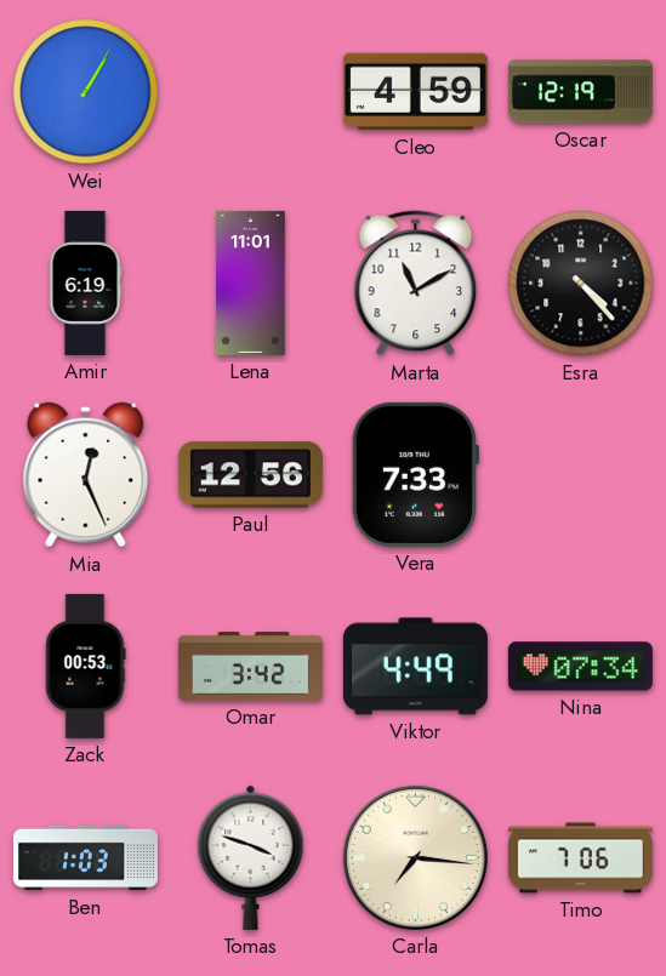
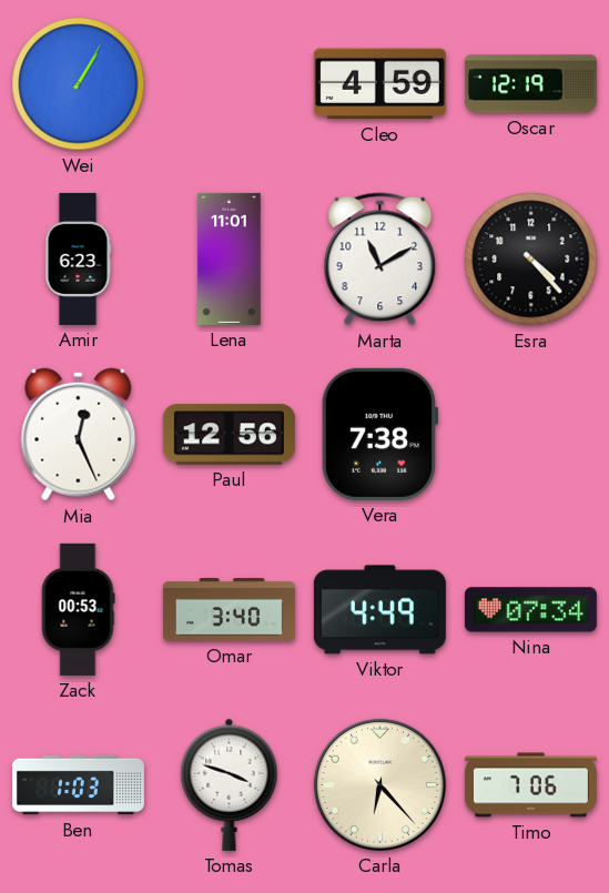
Amir: 6:19 -> 6:23 (78, 258)
Vera: 7:33 -> 7:38 (379, 434)
Omar: 3:42 -> 3:40 (229, 610)
Carla: 7:16 -> 6:23 (379, 784)
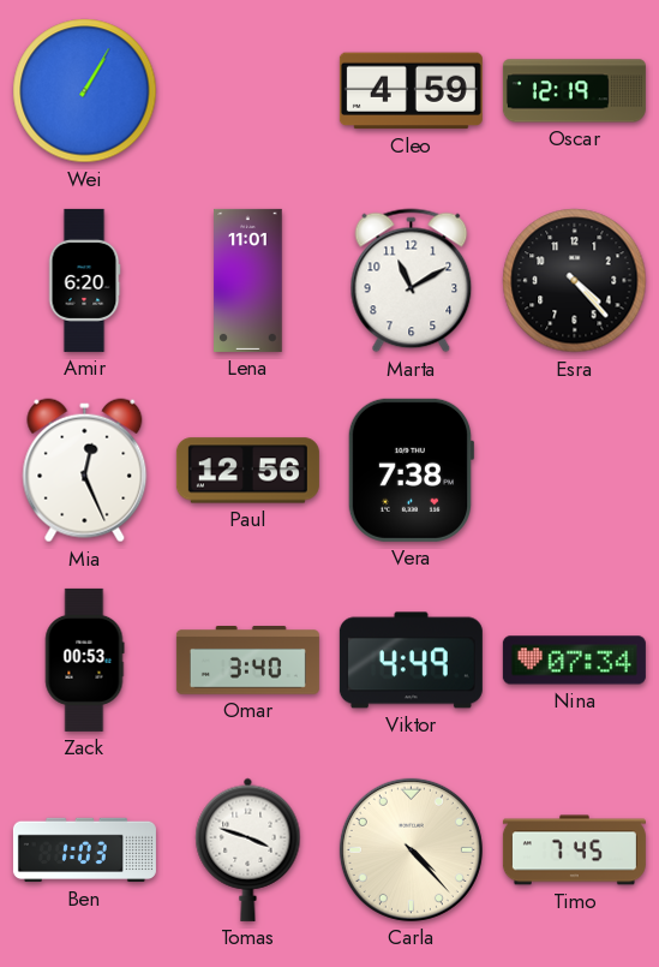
Amir: 6:23 -> 6:20 (84, 280)
Carla: 6:23 -> 4:23 (411, 849)
Timo: 7:06 -> 7:45 (574, 850)
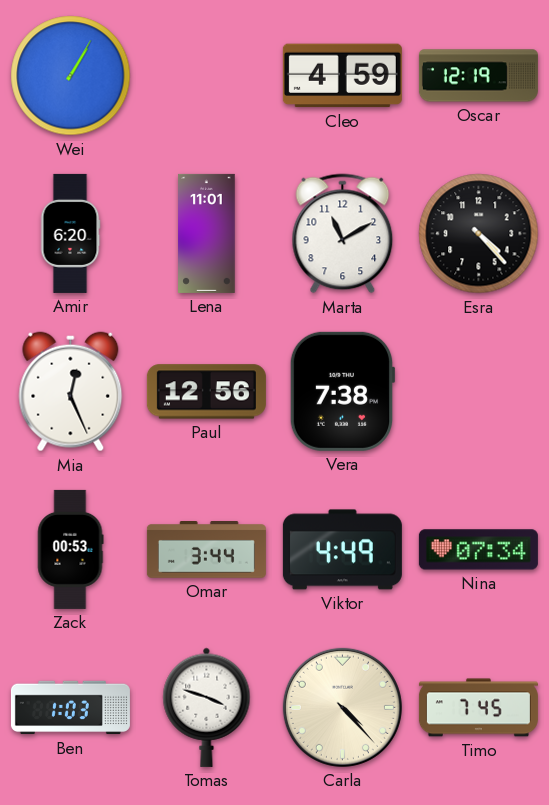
Omar: 3:40 -> 3:44 (206, 550)
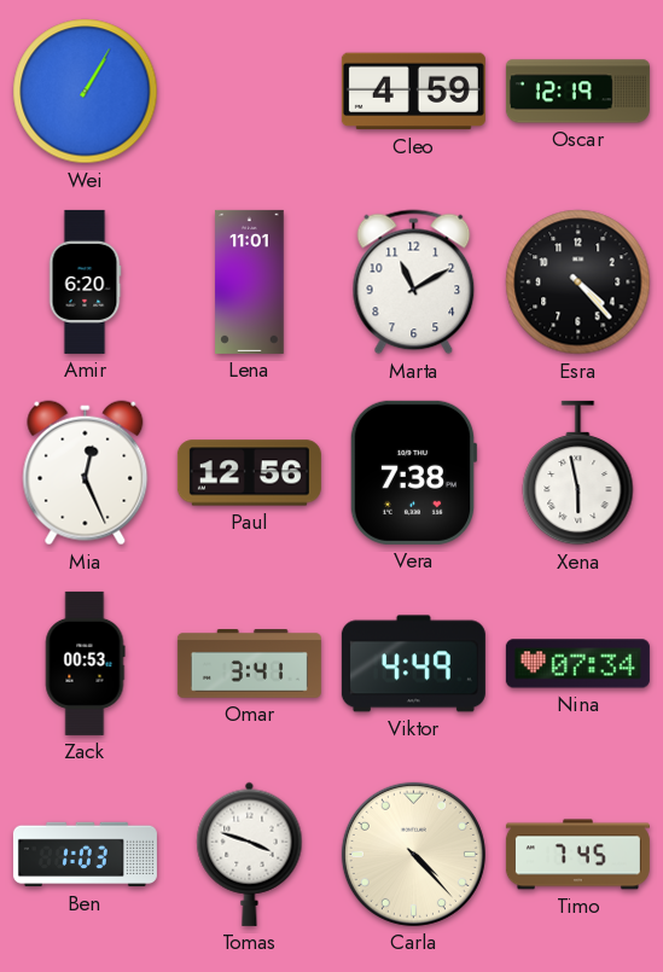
Xena: none -> 5:58 (578, 473)
Omar: 3:44 -> 3:41 (249, 664)
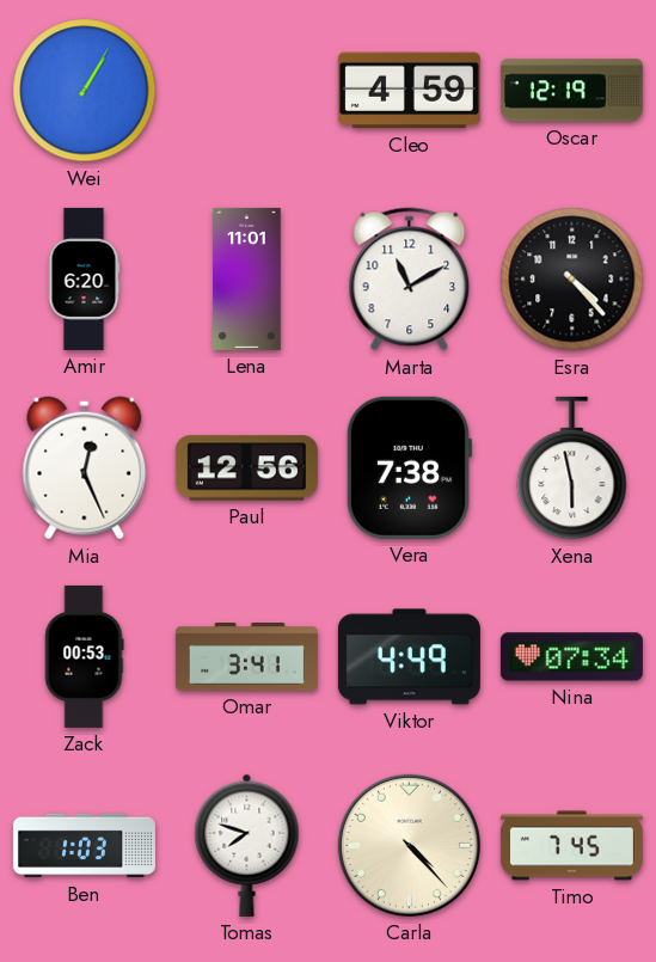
Tomas: 3:48 -> 7:48 (247, 845)
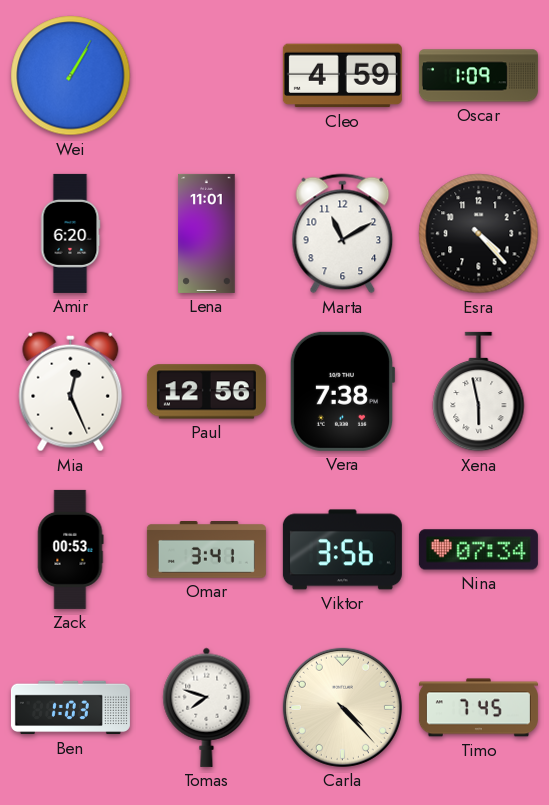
Oscar: 12:19 -> 1:09 (478, 76)
Viktor: 4:49 -> 3:56 (342, 550)
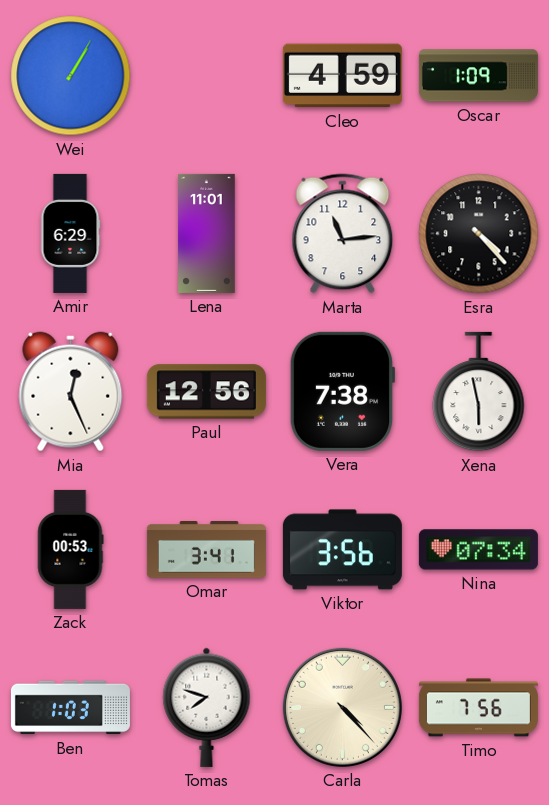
Amir: 6:20 -> 6:29 (70, 233)
Marta: 11:10 -> 11:14 (343, 234)
Timo: 7:45 -> 7:56 (478, 708)
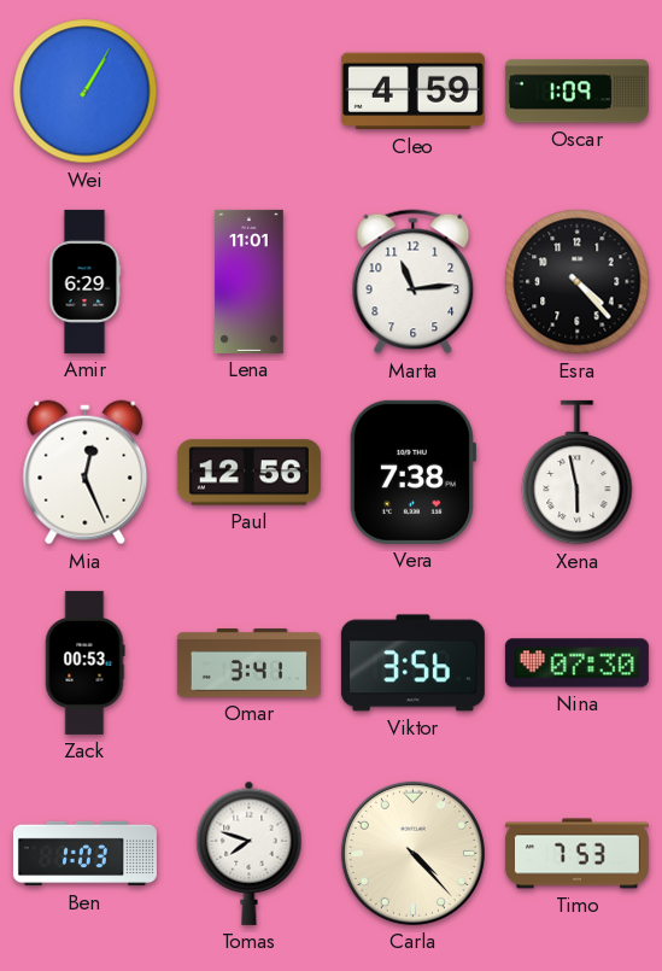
Nina: 07:34 -> 07:30 (576, 663)
Timo: 7:56 -> 7:53 (576, 854)
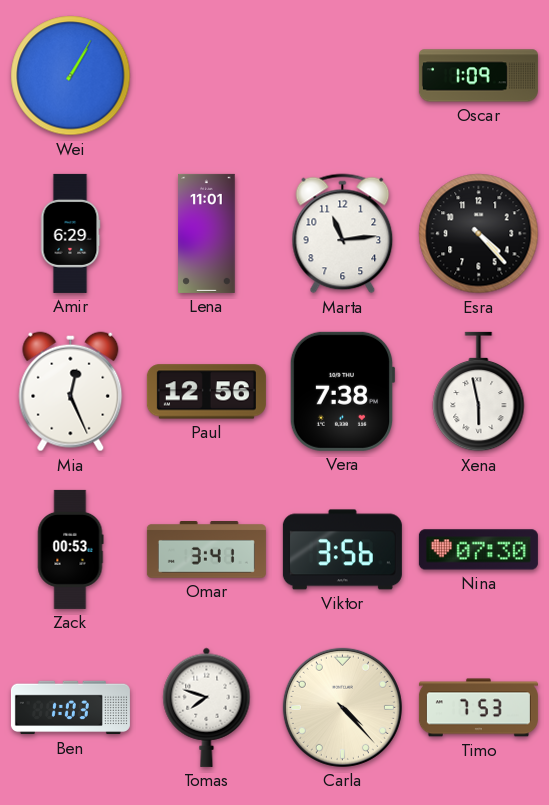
Cleo: 4:59 -> none (412, 92)
